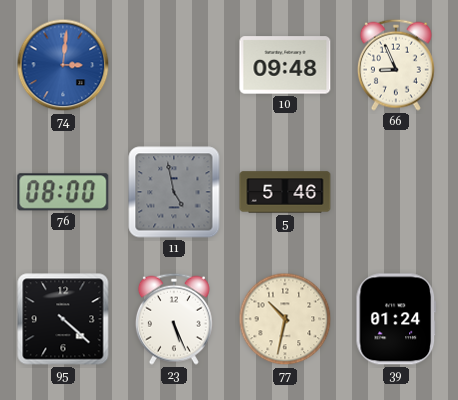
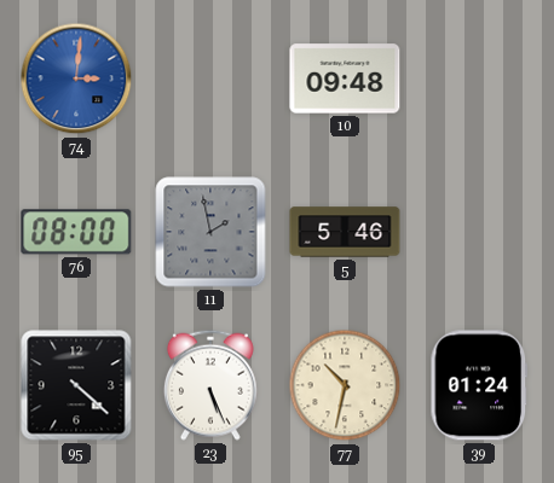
66: 8:56 -> none (396, 65)
11: 4:58 -> 1:58 (210, 232)
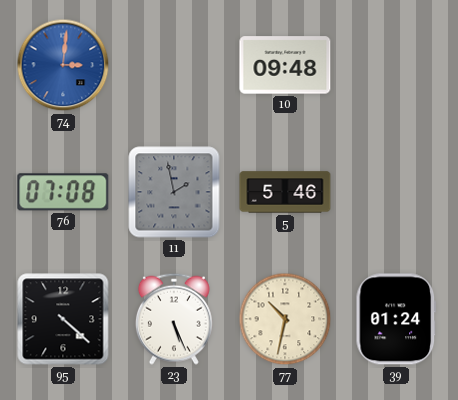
76: 08:00 -> 07:08 (63, 192)
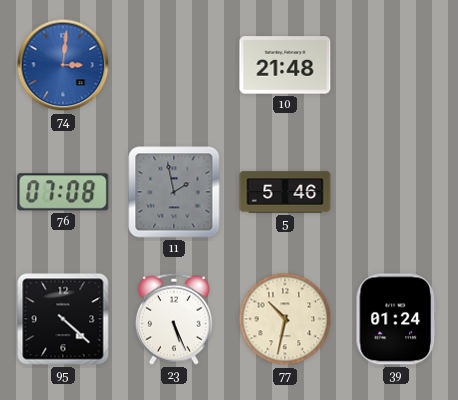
10: 09:48 -> 21:48 (285, 65)
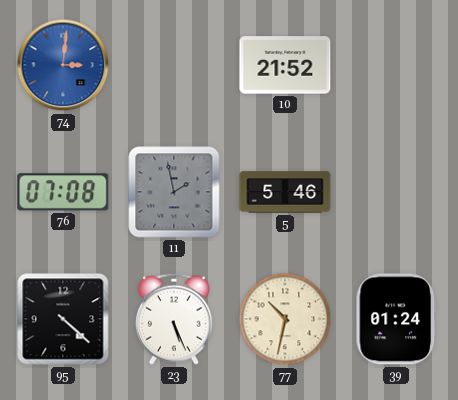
10: 21:48 -> 21:52 (285, 65)
